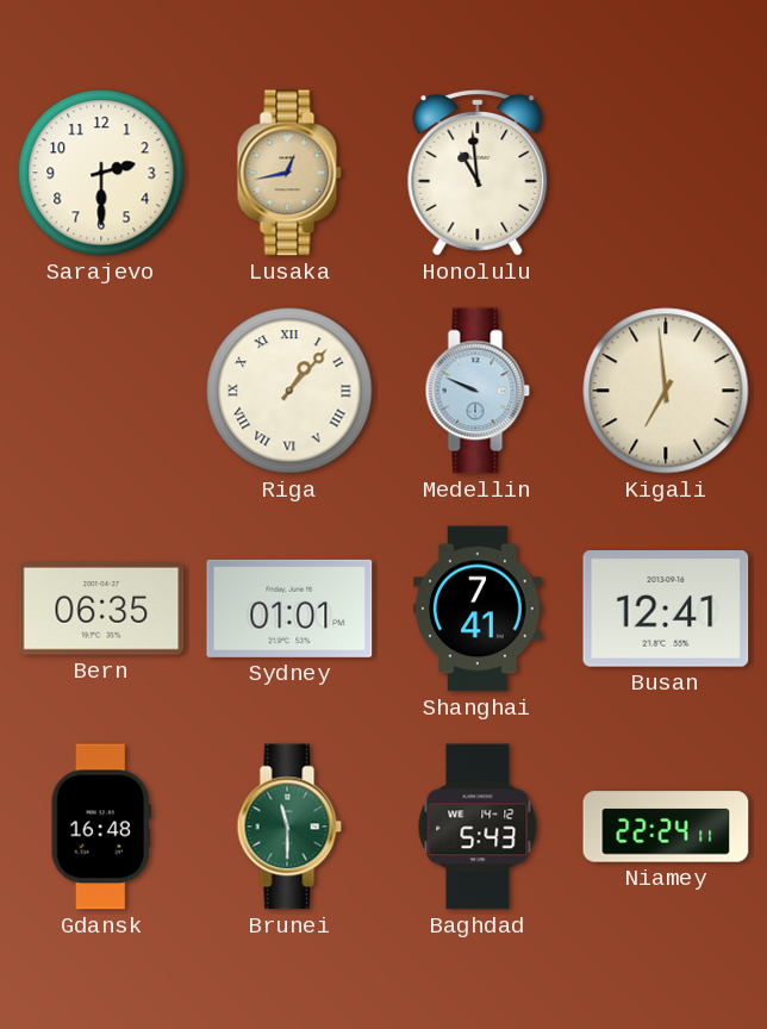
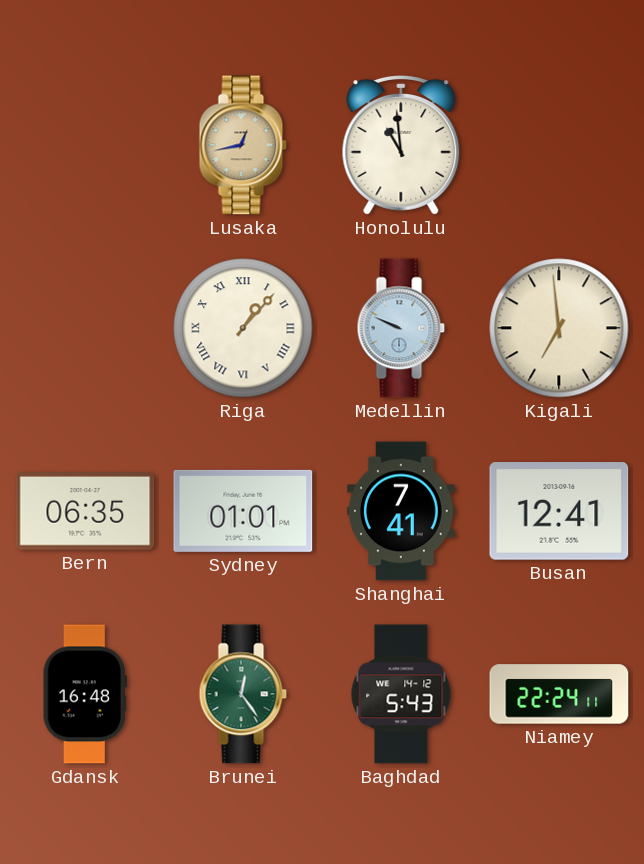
Sarajevo: 2:30 -> none (101, 173)
Brunei: 11:30 -> 12:24 (243, 694)
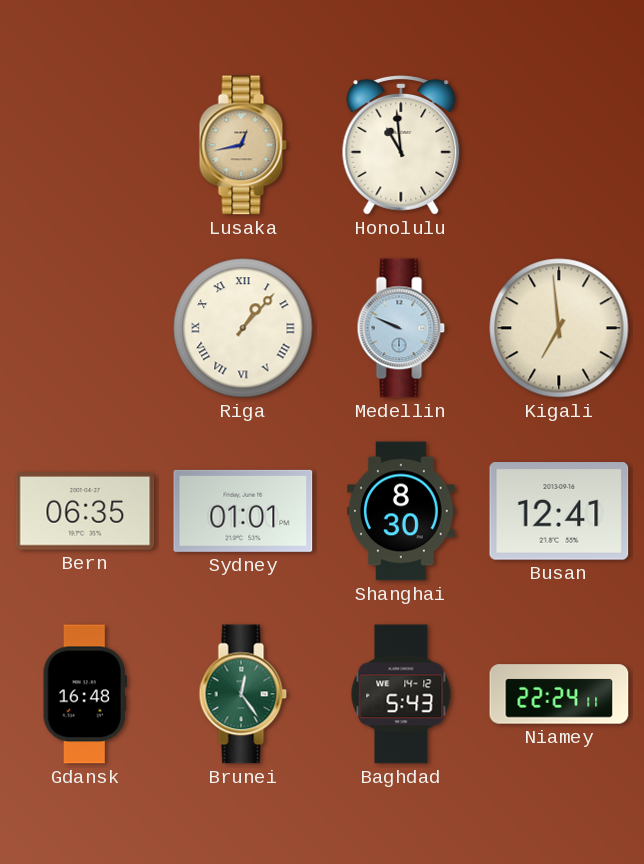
Shanghai: 7:41 -> 8:30 (402, 511)
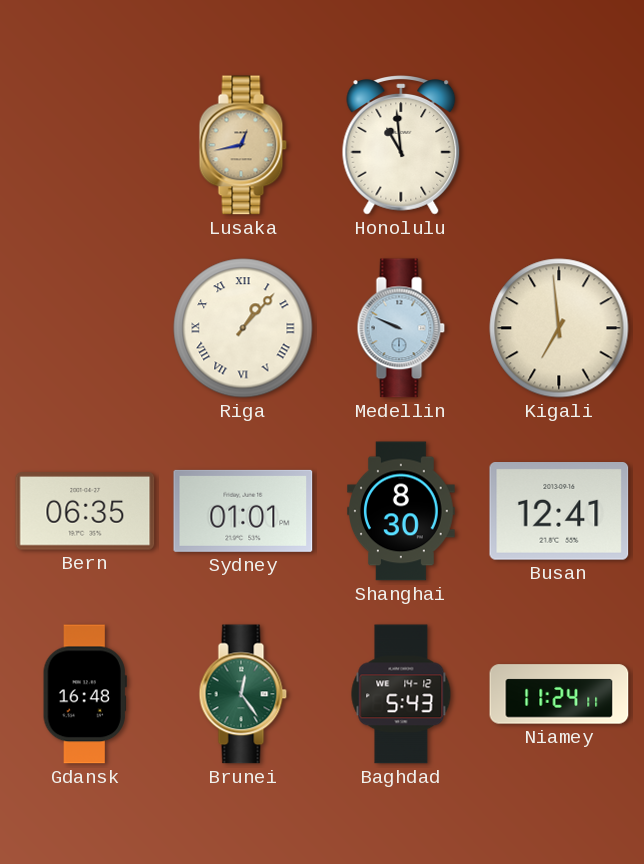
Niamey: 22:24 -> 11:24 (559, 694)
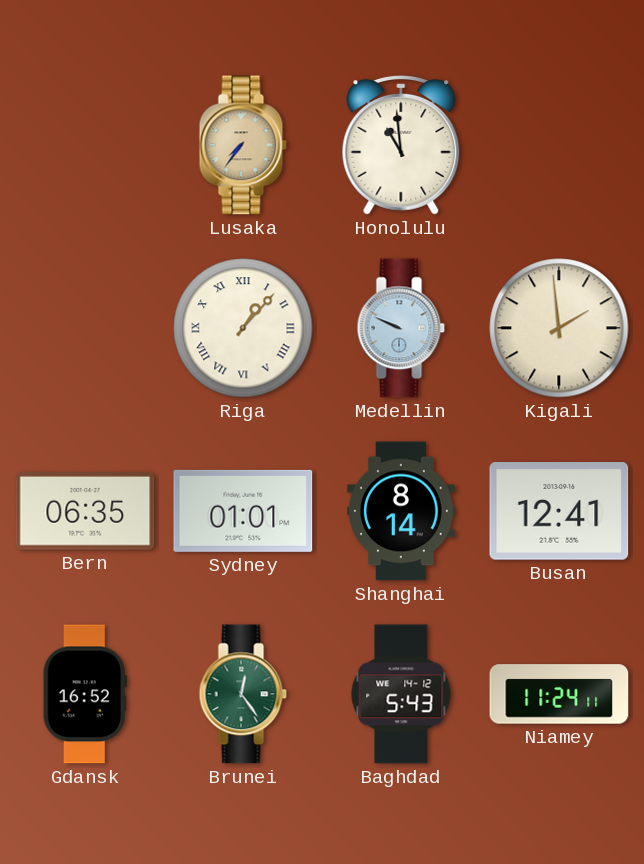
Lusaka: 12:43 -> 7:36 (243, 145)
Kigali: 6:59 -> 1:59 (559, 328)
Shanghai: 8:30 -> 8:14 (402, 511)
Gdansk: 16:48 -> 16:52 (85, 694)
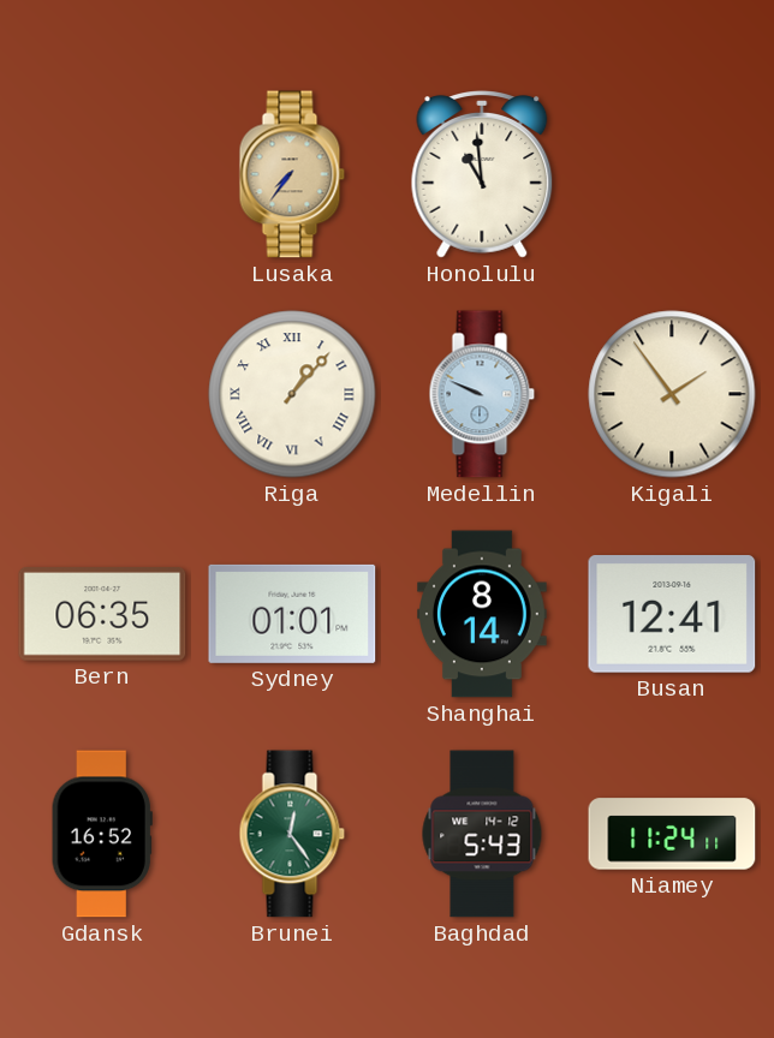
Kigali: 1:59 -> 1:54 (672, 394)
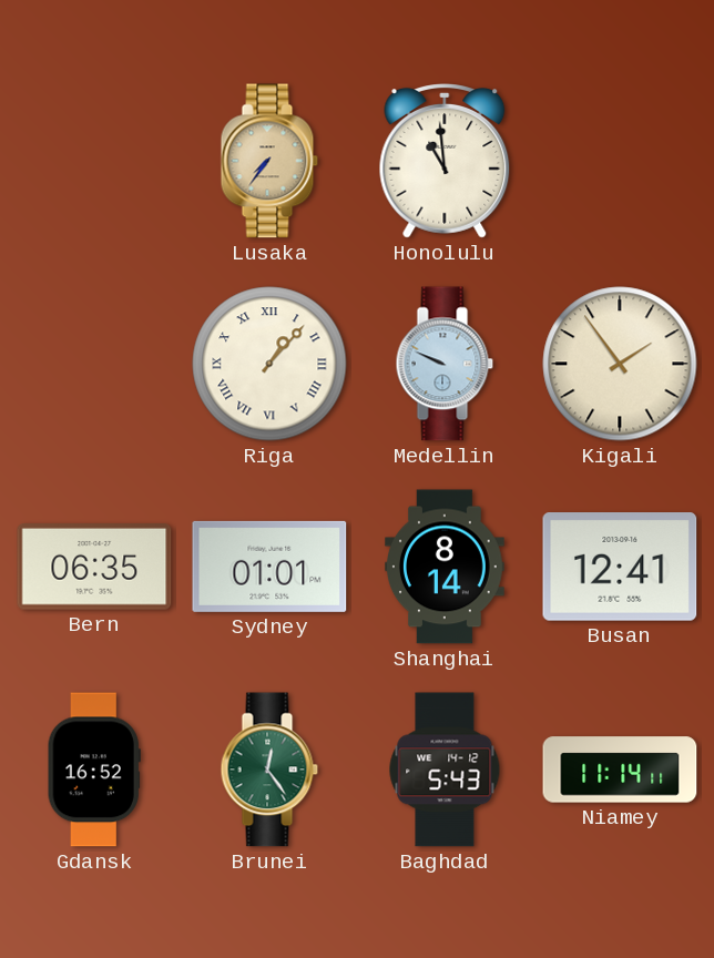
Niamey: 11:24 -> 11:14 (620, 770)
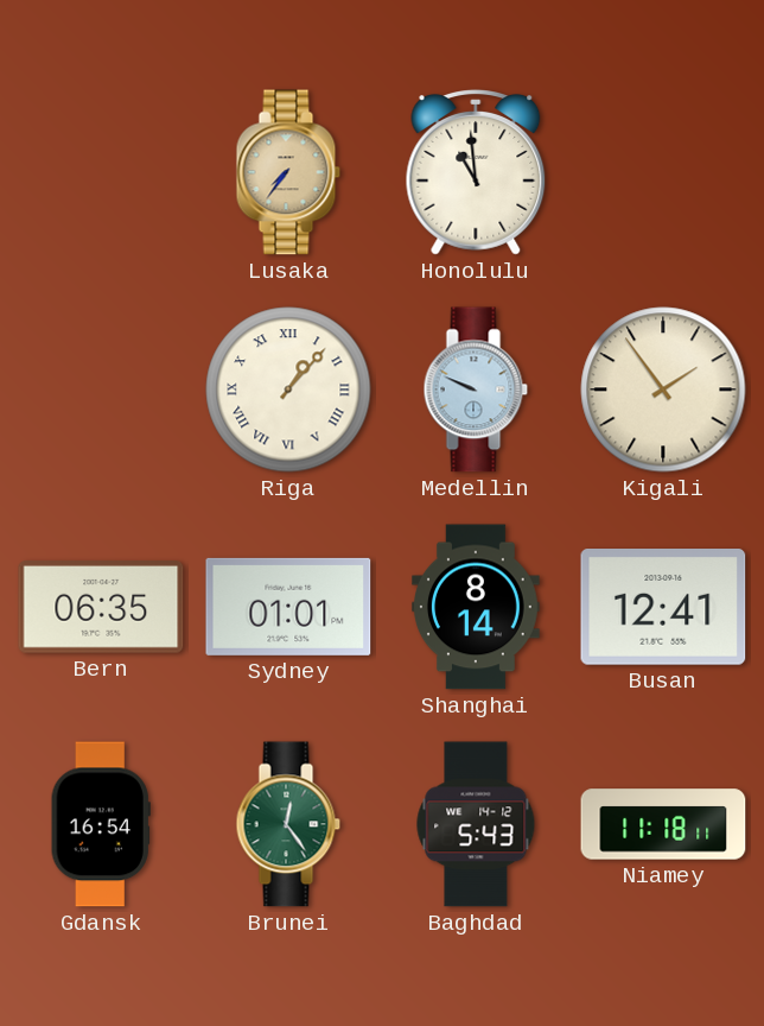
Gdansk: 16:52 -> 16:54 (101, 824)
Niamey: 11:14 -> 11:18 (663, 824)
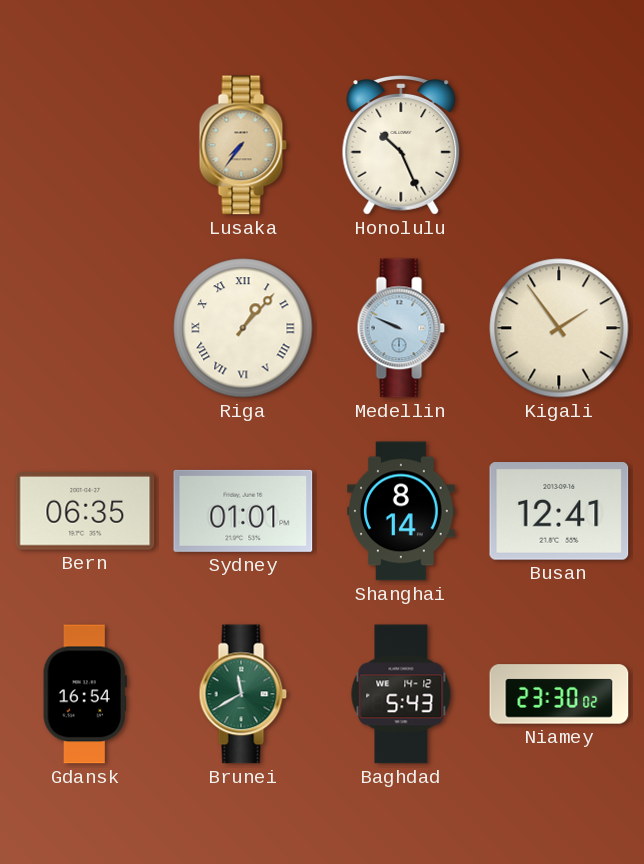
Honolulu: 10:59 -> 10:26 (401, 145)
Brunei: 12:24 -> 11:40 (243, 694)
Niamey: 11:18 -> 23:30 (559, 694)
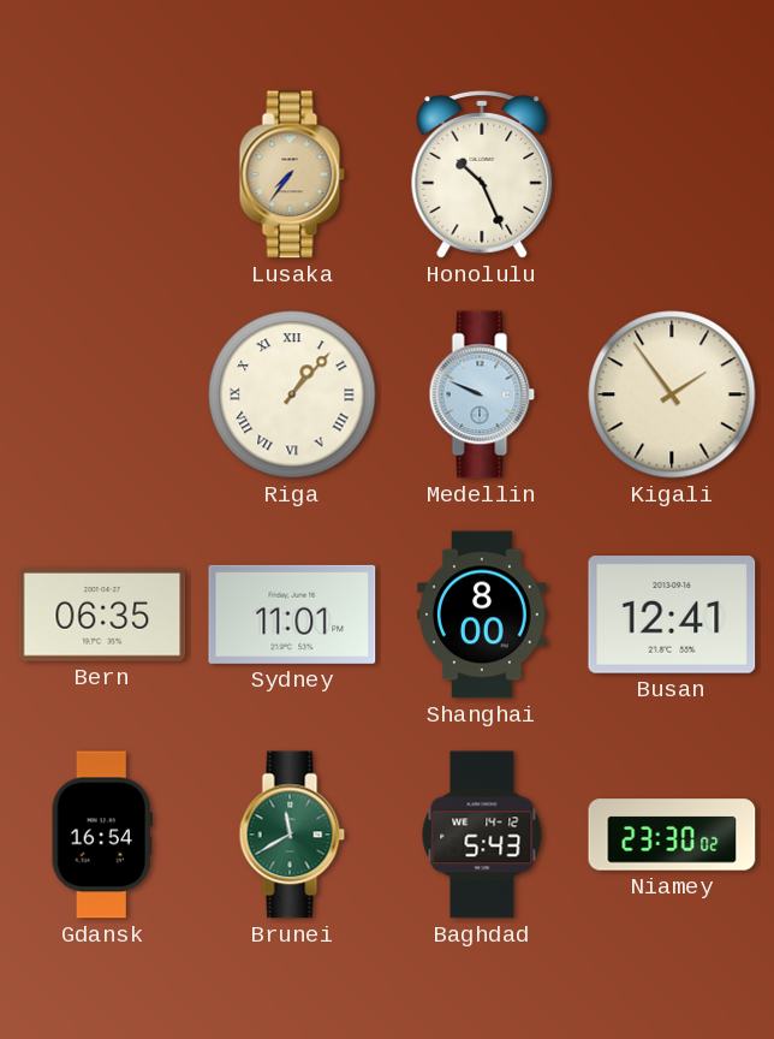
Sydney: 01:01 -> 11:01 (292, 615)
Shanghai: 8:14 -> 8:00 (483, 615)
